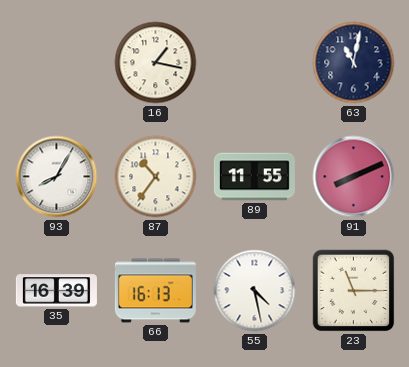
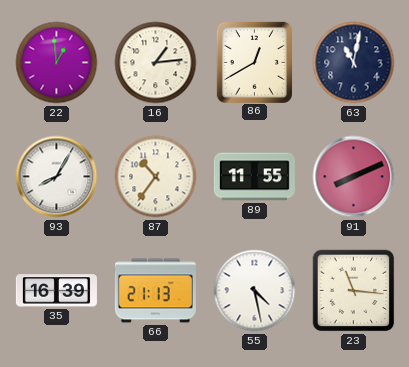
22: none -> 12:59 (57, 63)
16: 1:17 -> 1:14 (156, 63)
86: none -> 12:40 (254, 62)
66: 16:13 -> 21:13 (155, 291)
23: 11:15 -> 11:16 (354, 291)
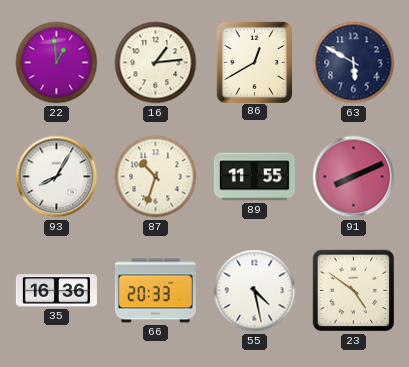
63: 11:02 -> 5:50 (354, 63)
87: 10:36 -> 10:33 (156, 177)
35: 16:39 -> 16:36 (56, 291)
66: 21:13 -> 20:33 (155, 291)
23: 11:16 -> 4:51 (354, 291)
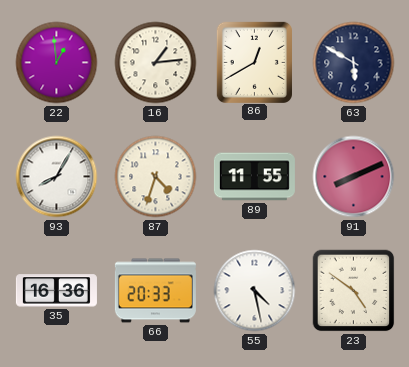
87: 10:33 -> 4:33 (156, 177)
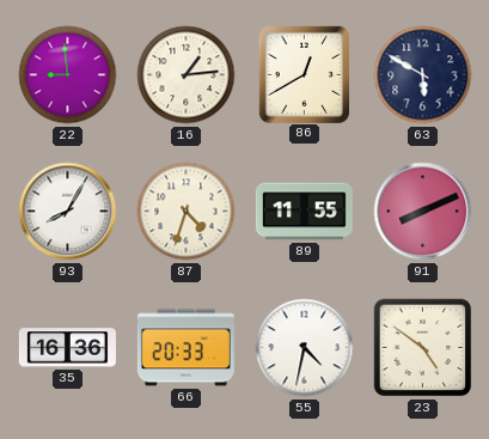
22: 12:59 -> 8:59 (68, 75)
55: 4:28 -> 4:32 (305, 348)
